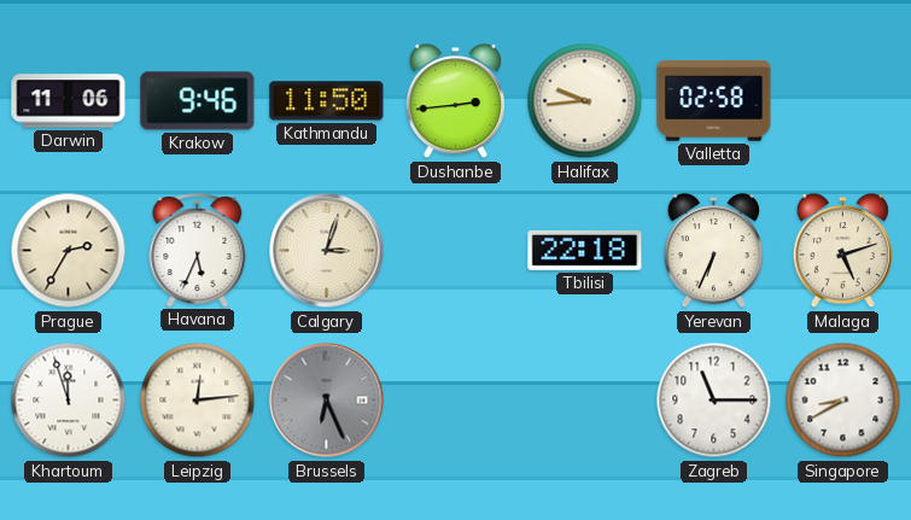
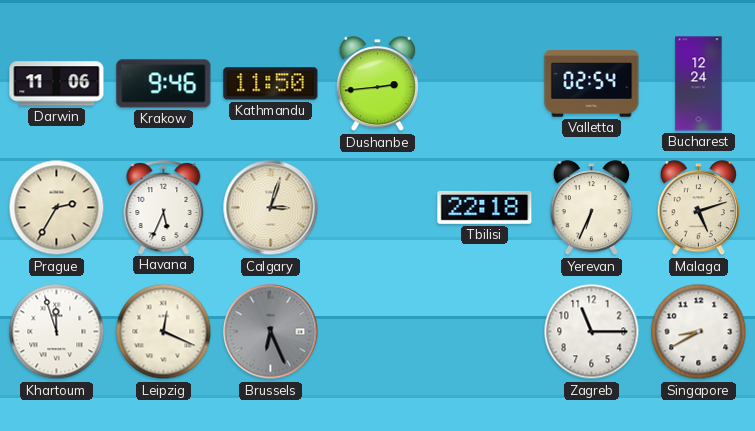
Halifax: 9:44 -> none (585, 101)
Valletta: 02:58 -> 02:54 (592, 84)
Bucharest: none -> 12:24 (699, 84)
Leipzig: 12:14 -> 12:19 (164, 332)
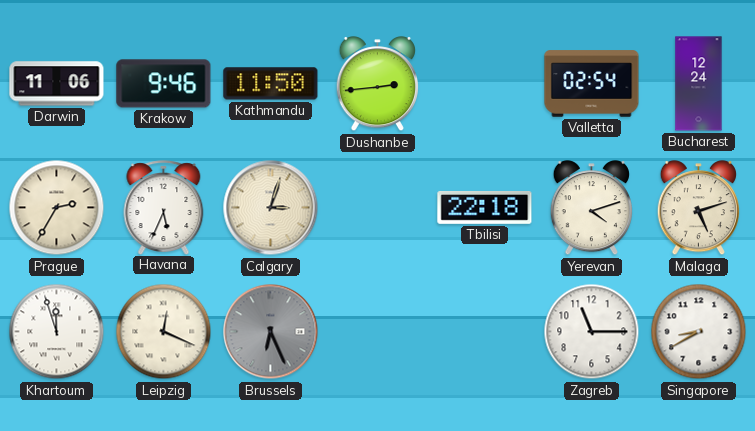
Yerevan: 6:34 -> 4:12 (591, 208)
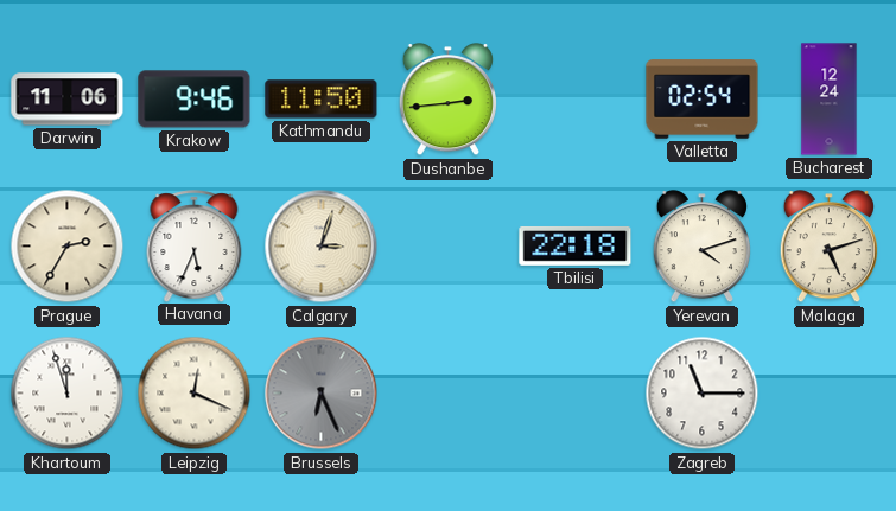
Singapore: 8:40 -> none (699, 332)
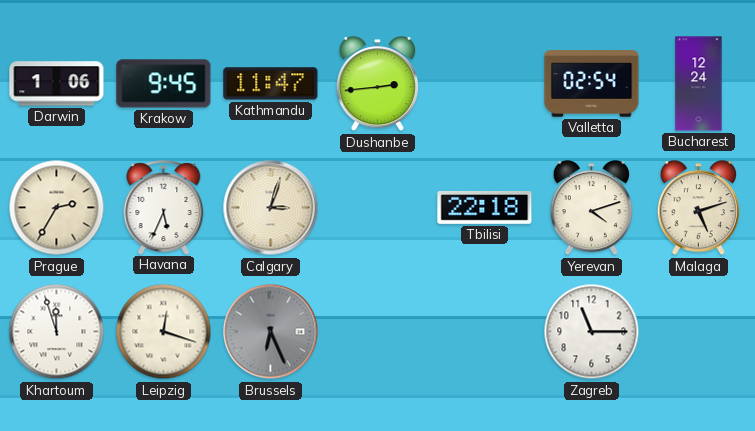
Darwin: 11:06 -> 1:06 (57, 84)
Krakow: 9:46 -> 9:45 (164, 84)
Kathmandu: 11:50 -> 11:47 (271, 84)
Leipzig: 12:19 -> 12:18 (164, 332)
